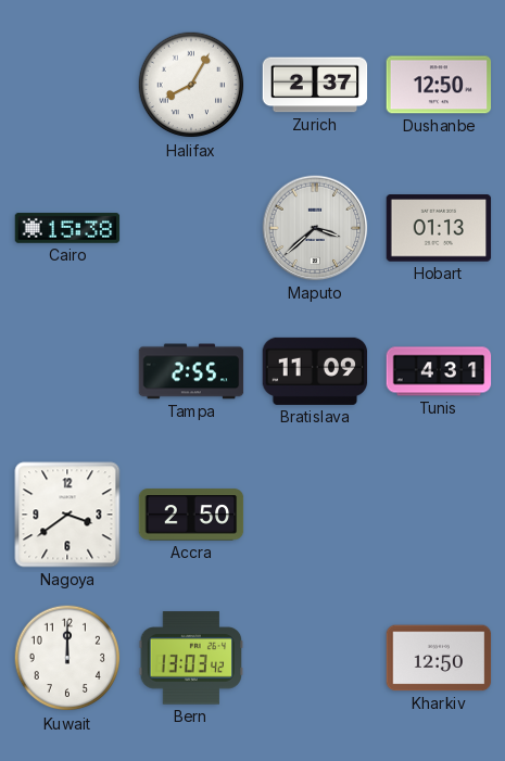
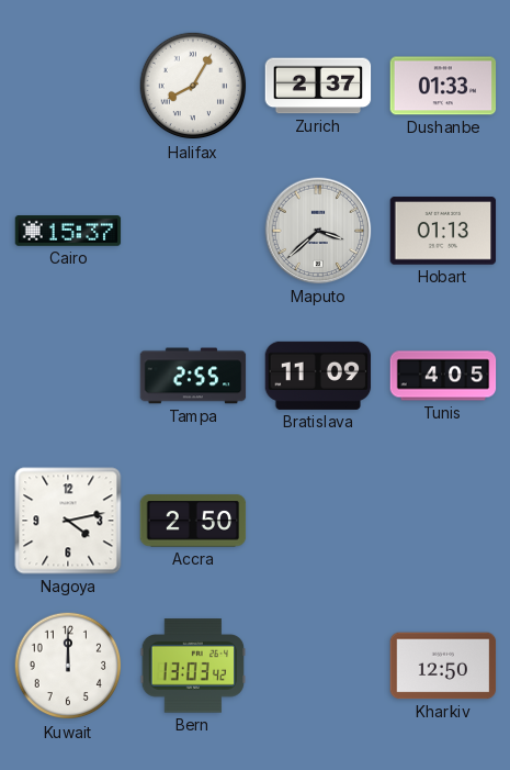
Dushanbe: 12:50 -> 01:33 (443, 86)
Cairo: 15:38 -> 15:37 (68, 231)
Tunis: 4:31 -> 4:05 (443, 376)
Nagoya: 3:39 -> 4:13 (68, 521)
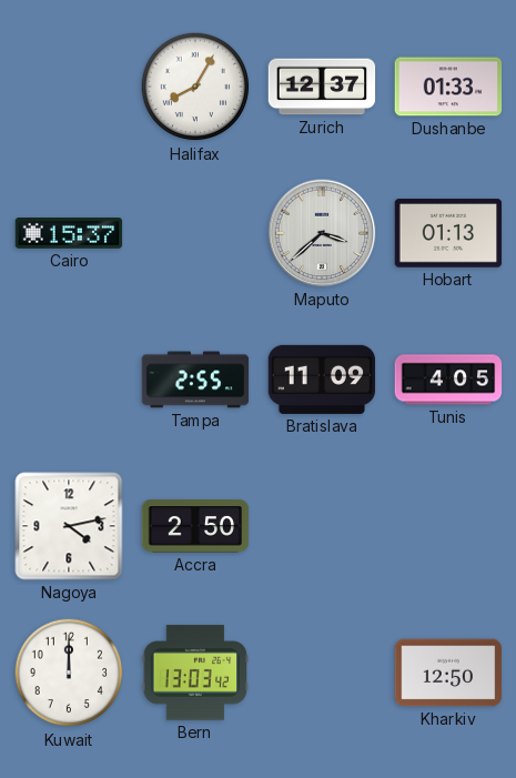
Zurich: 2:37 -> 12:37 (322, 87)
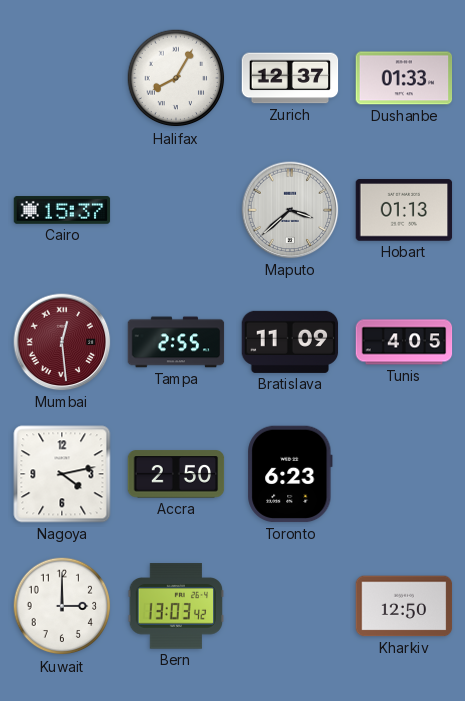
Mumbai: none -> 12:29 (62, 342)
Toronto: none -> 6:23 (290, 474)
Kuwait: 12:00 -> 3:00 (62, 606)
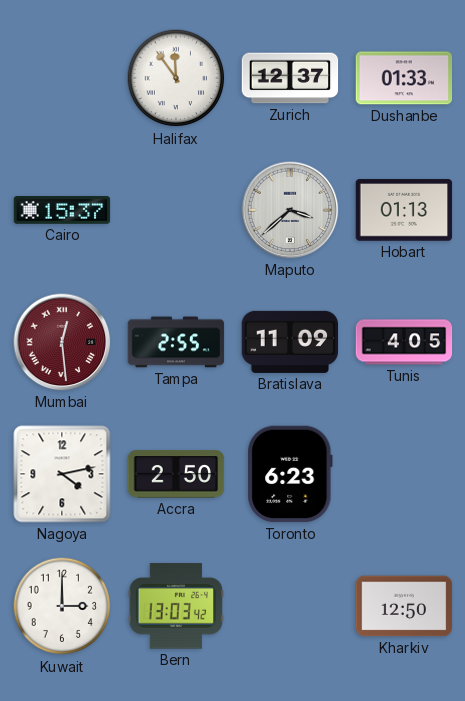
Halifax: 8:05 -> 11:54 (176, 78)
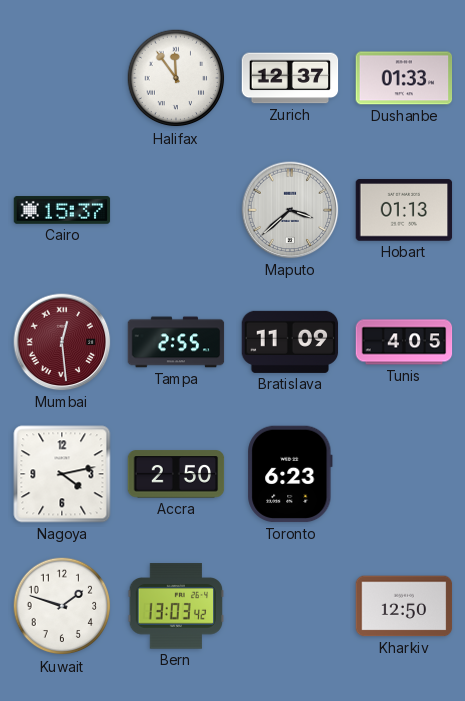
Kuwait: 3:00 -> 1:48 (62, 606)
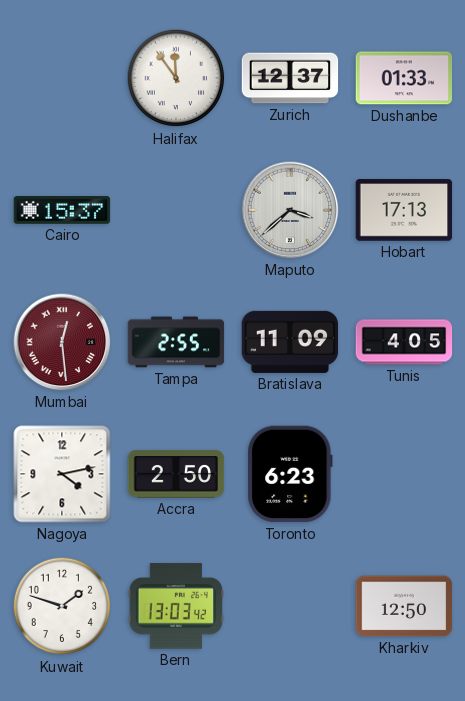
Hobart: 01:13 -> 17:13 (404, 210)
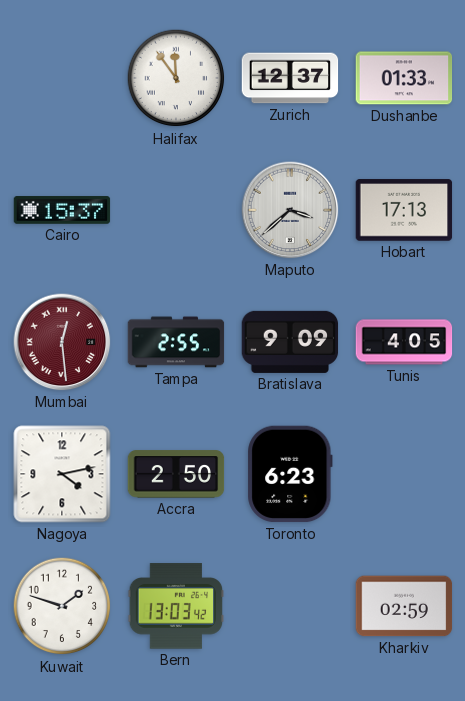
Bratislava: 11:09 -> 9:09 (290, 342)
Kharkiv: 12:50 -> 02:59 (404, 606)
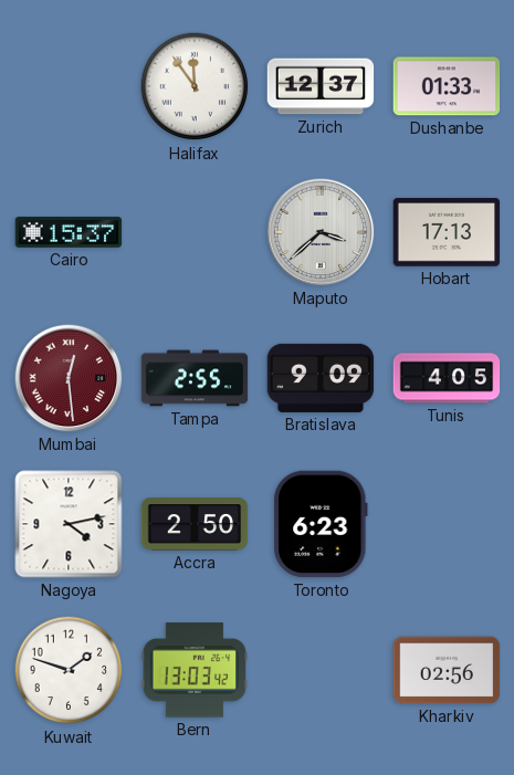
Kharkiv: 02:59 -> 02:56 (447, 670)
